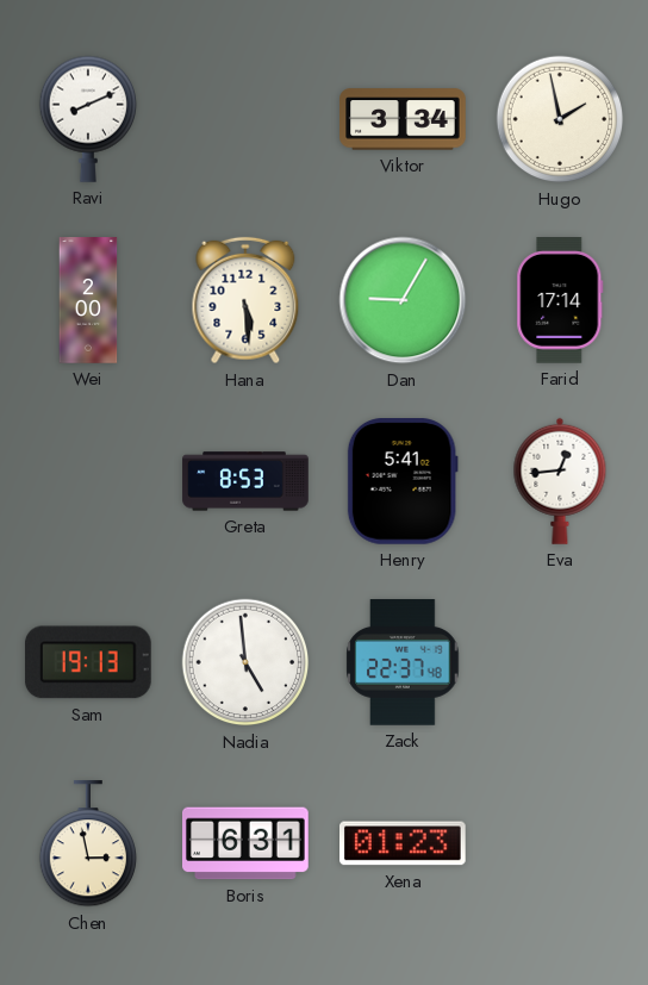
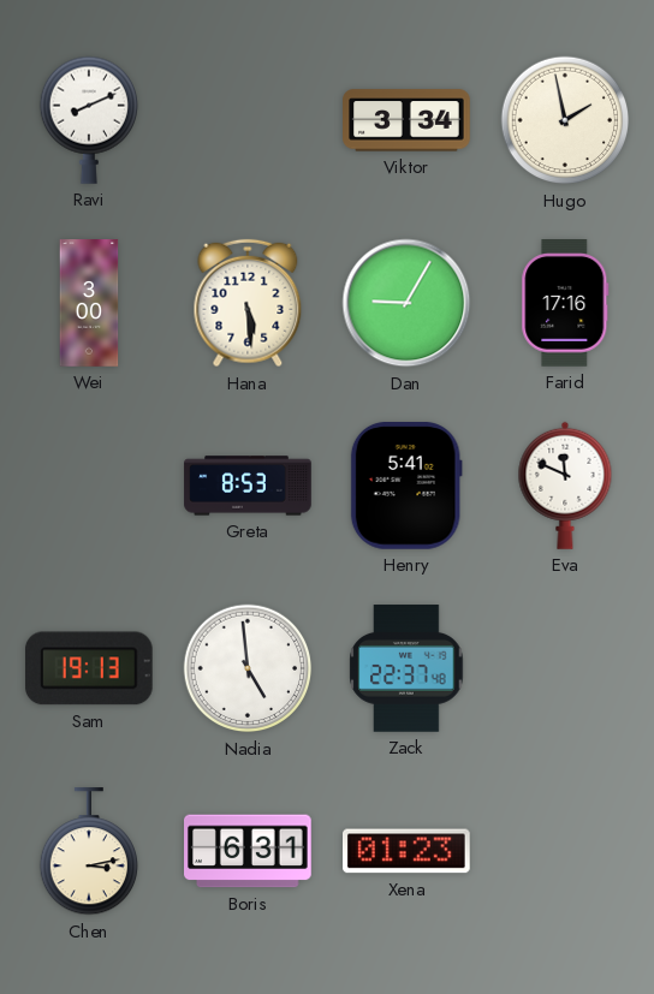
Wei: 2:00 -> 3:00 (89, 303)
Farid: 17:14 -> 17:16 (565, 303)
Eva: 12:44 -> 11:49 (565, 486)
Chen: 2:58 -> 3:13 (88, 852)
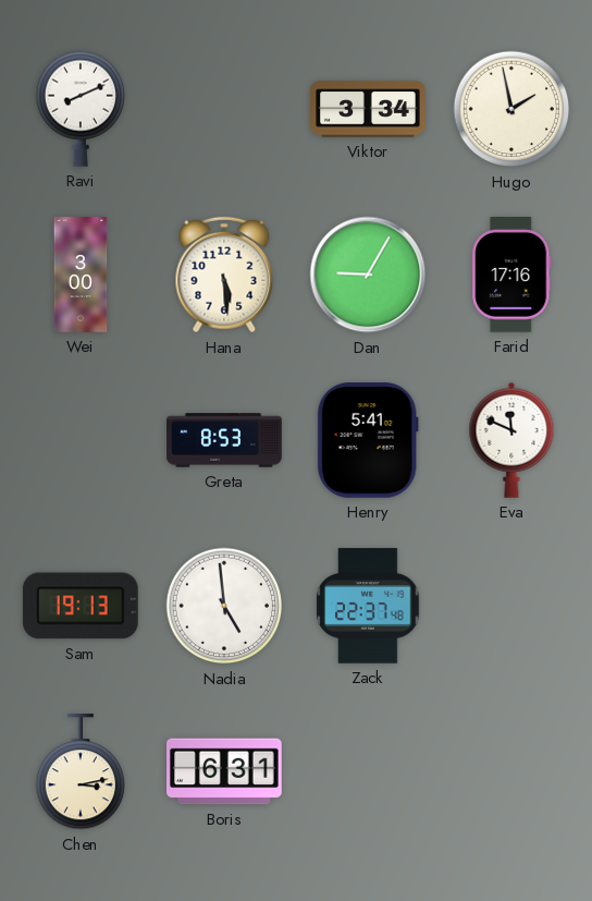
Xena: 01:23 -> none (408, 851)
